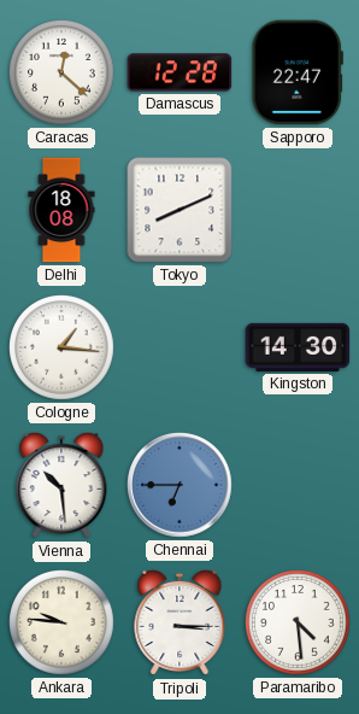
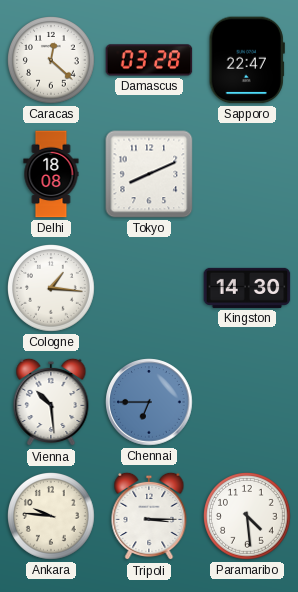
Damascus: 12:28 -> 03:28 (149, 60)
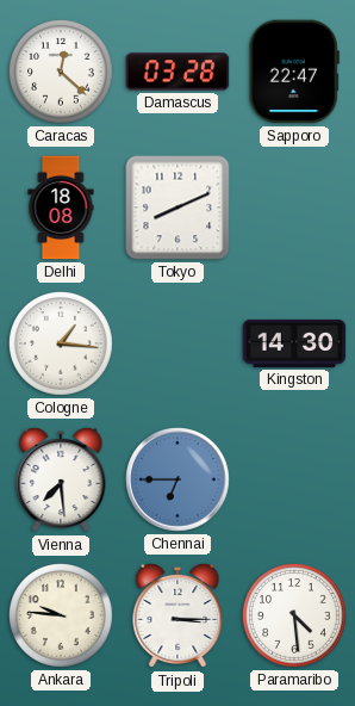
Vienna: 10:29 -> 7:29 (61, 479)
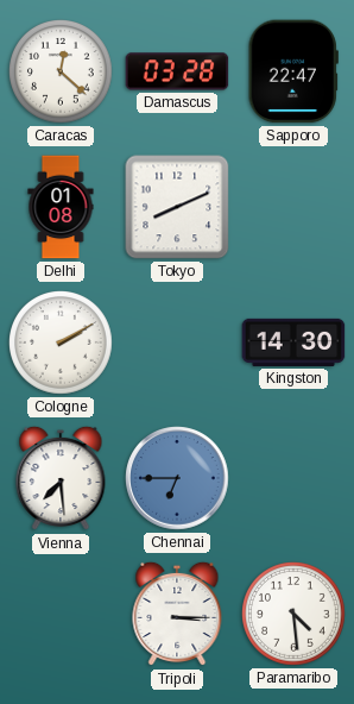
Delhi: 18:08 -> 01:08 (61, 207)
Cologne: 1:16 -> 2:10 (62, 344)
Ankara: 9:46 -> none (62, 617)
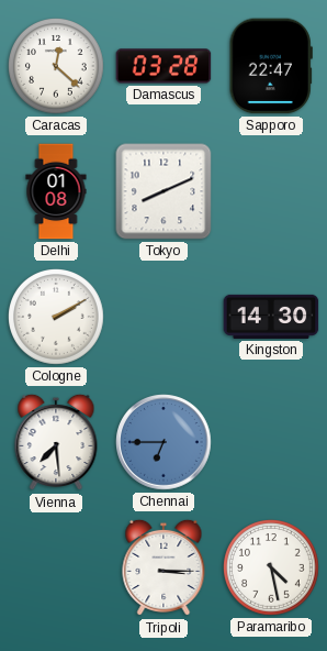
Paramaribo: 4:29 -> 4:28 (272, 569)
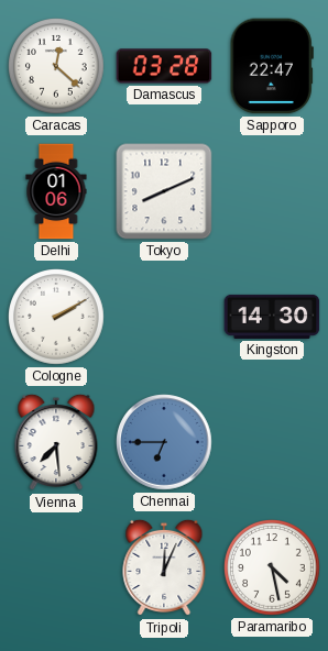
Delhi: 01:08 -> 01:06 (56, 191)
Tripoli: 3:15 -> 12:04 (164, 567)
